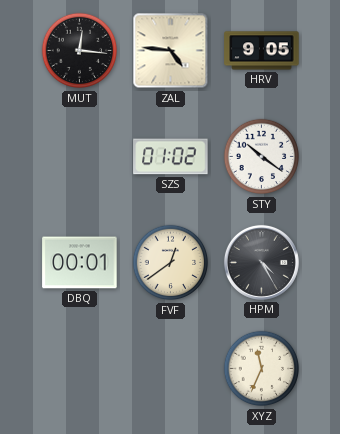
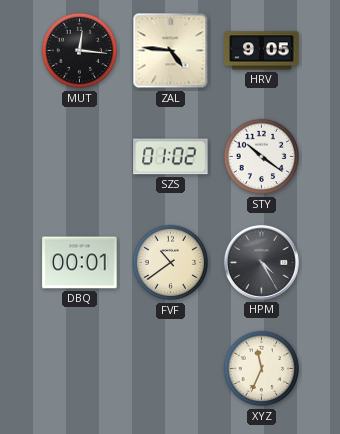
FVF: 12:39 -> 10:39 (171, 263)
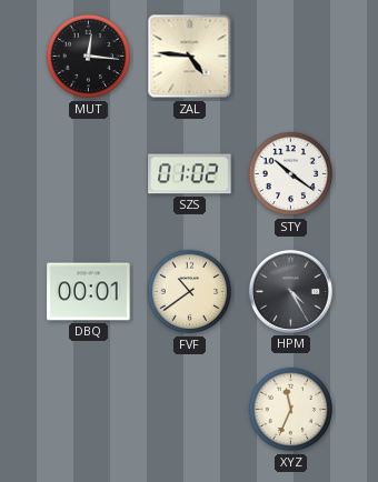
HRV: 9:05 -> none (262, 51)
